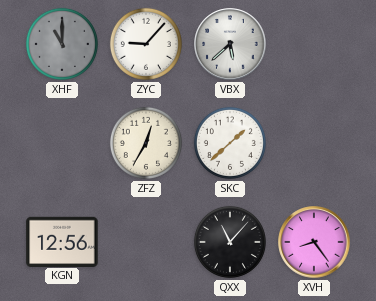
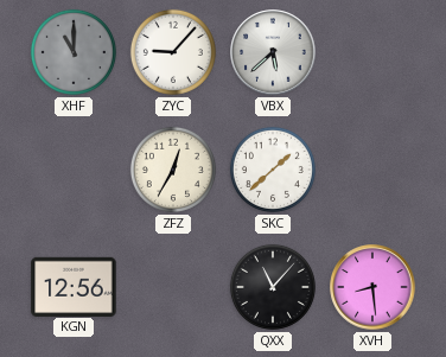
XVH: 8:24 -> 8:29 (372, 287)
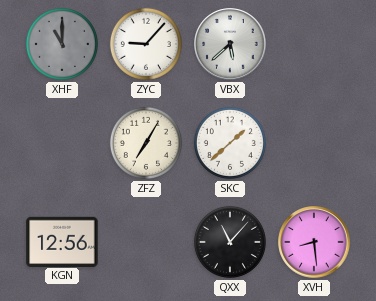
ZFZ: 12:35 -> 7:05 (146, 143)
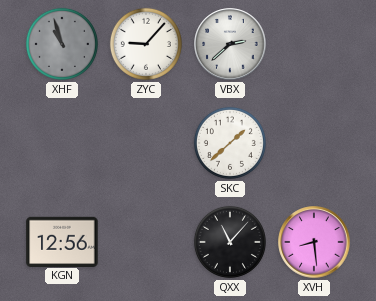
XHF: 11:00 -> 10:57 (62, 44)
VBX: 5:38 -> 2:38 (230, 44)
ZFZ: 7:05 -> none (146, 143)
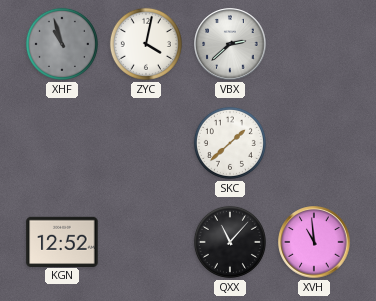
ZYC: 9:07 -> 4:02 (146, 44)
KGN: 12:56 -> 12:52 (62, 241)
XVH: 8:29 -> 10:59 (314, 242)
